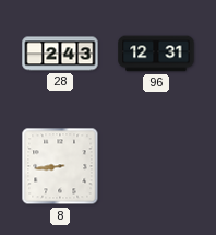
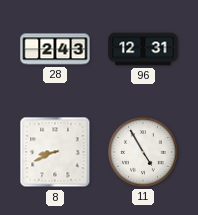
8: 8:44 -> 8:41 (55, 152)
11: none -> 4:55 (143, 152)
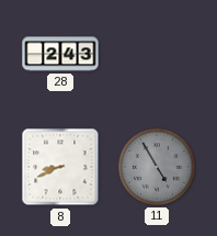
96: 12:31 -> none (143, 49)
11 dial: white -> grey (157, 167)
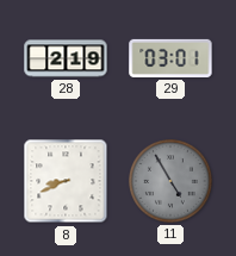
28: 2:43 -> 2:19 (66, 58)
29: none -> 03:01 (170, 58)
